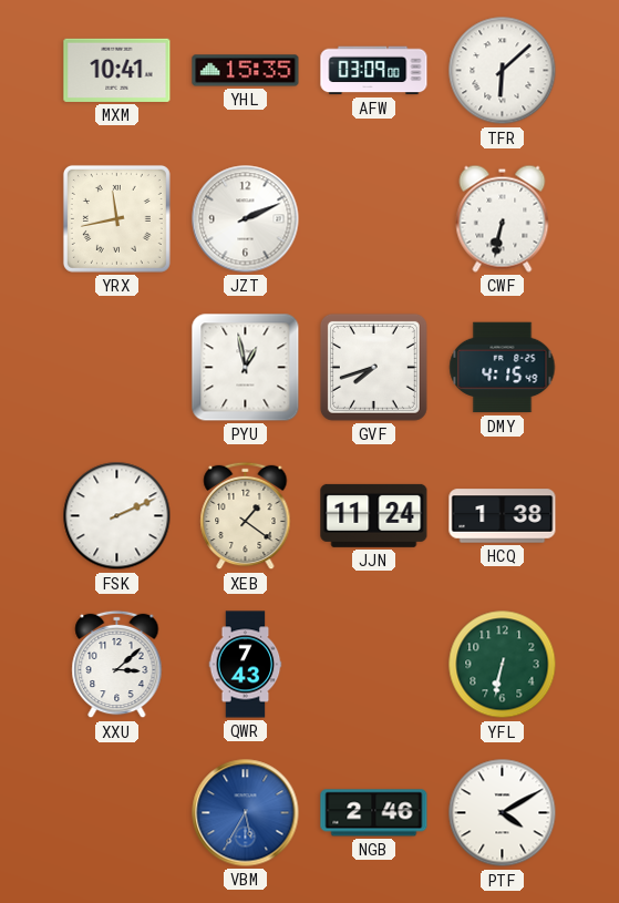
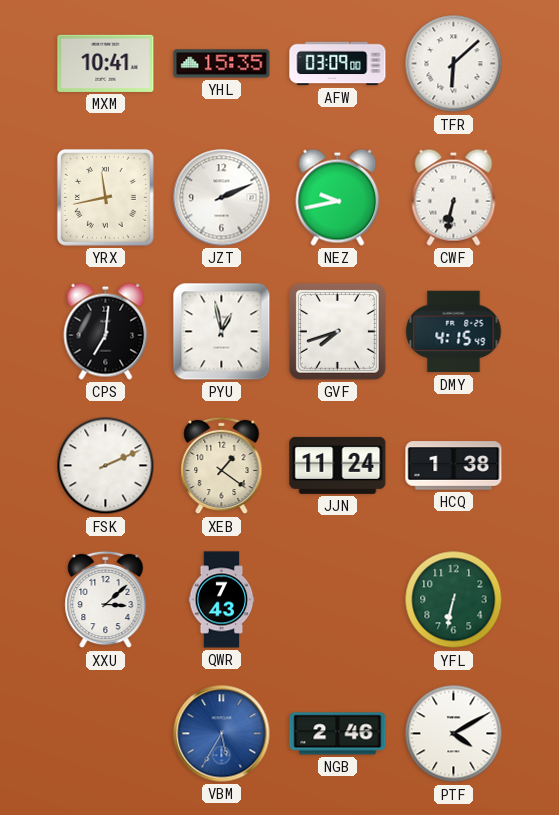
NEZ: none -> 9:43 (338, 197)
CPS: none -> 7:01 (106, 331)
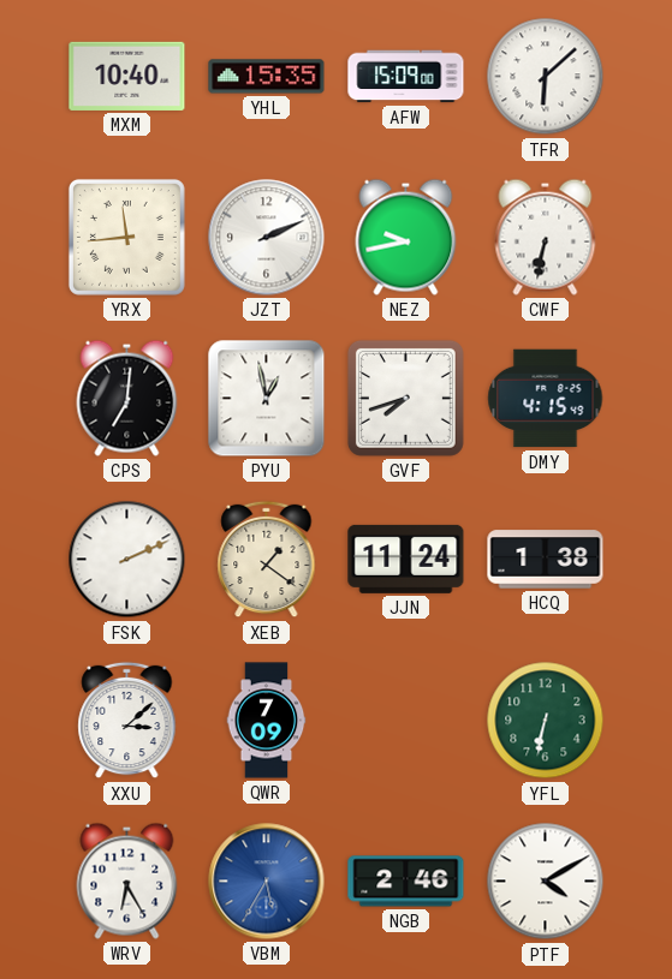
MXM: 10:41 -> 10:40 (127, 76)
AFW: 03:09 -> 15:09 (406, 77)
YRX: 11:43 -> 11:44 (126, 237)
QWR: 7:43 -> 7:09 (267, 721)
WRV: none -> 6:25 (127, 880)
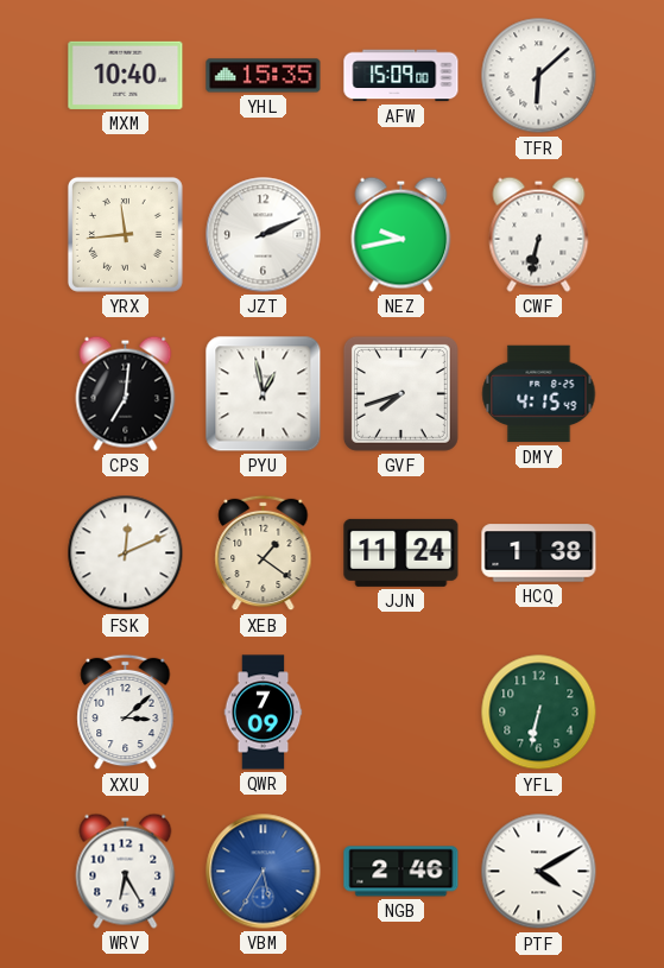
FSK: 2:11 -> 12:11 (126, 553)
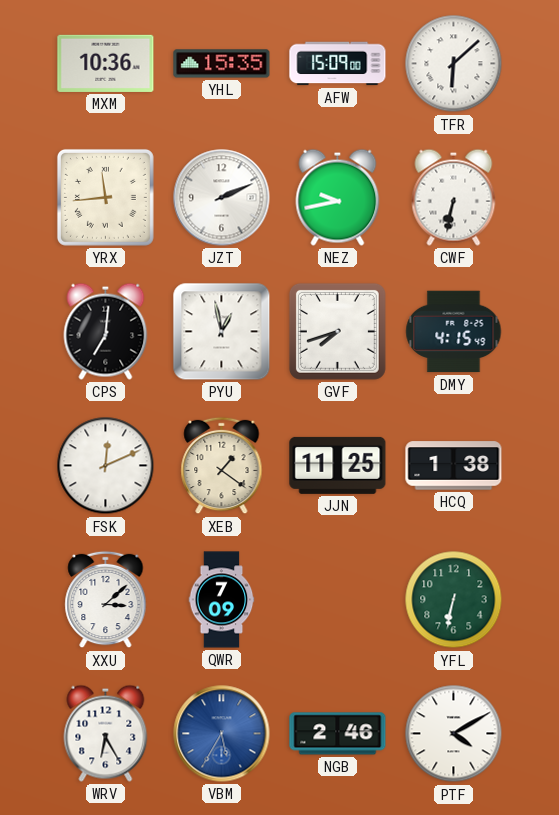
MXM: 10:40 -> 10:36 (106, 63)
JJN: 11:24 -> 11:25 (338, 465)
